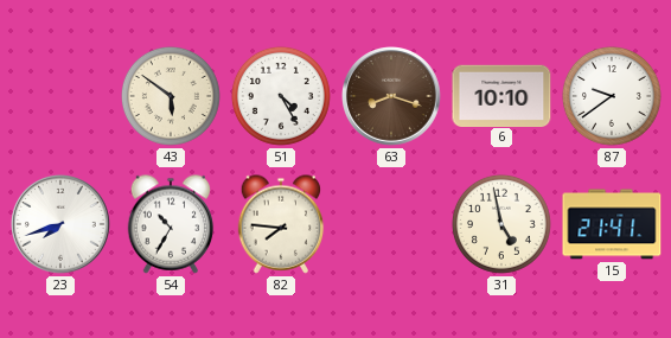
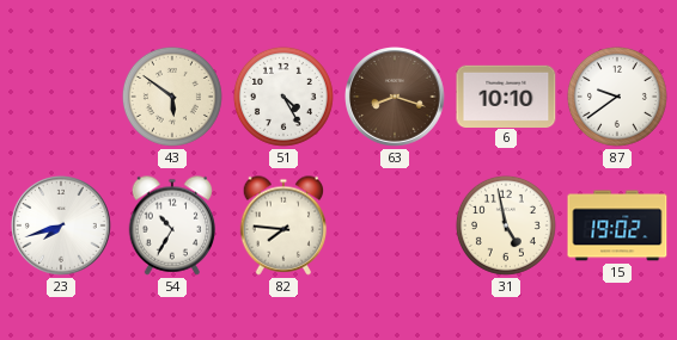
15: 21:41 -> 19:02 (617, 225)
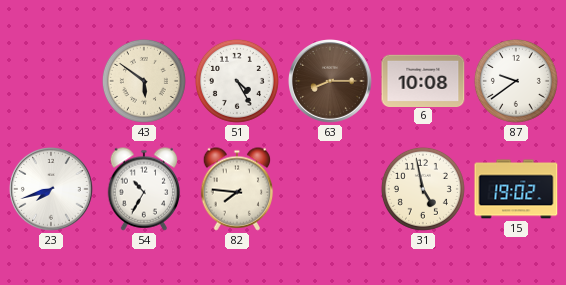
63: 8:18 -> 8:15 (331, 82)
6: 10:10 -> 10:08 (423, 80)
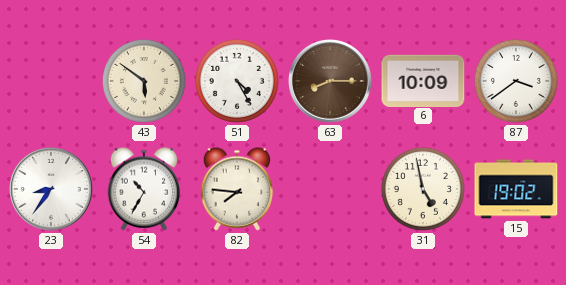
6: 10:08 -> 10:09 (423, 80)
87: 9:39 -> 3:39 (516, 81)
23: 7:42 -> 8:36 (52, 190)
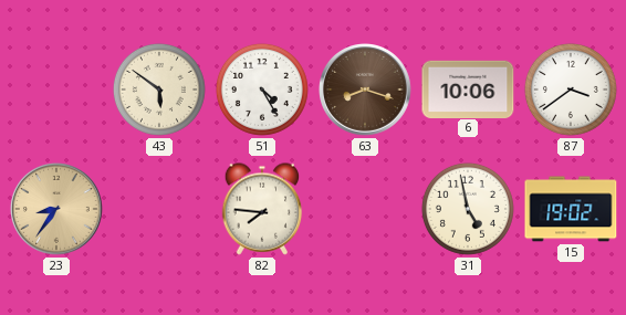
63: 8:15 -> 8:18 (366, 91)
6: 10:09 -> 10:06 (468, 88)
23 dial: white -> champagne (58, 210)
54: 10:35 -> none (144, 189)
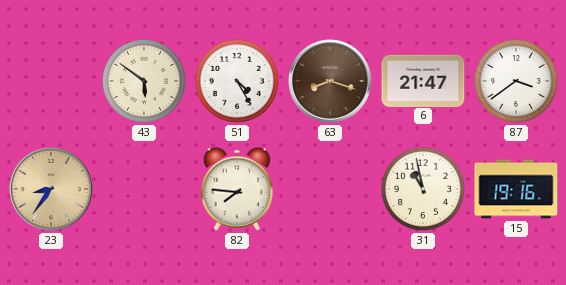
6: 10:06 -> 21:47 (423, 80)
31: 4:58 -> 10:58 (423, 189)
15: 19:02 -> 19:16 (516, 189)
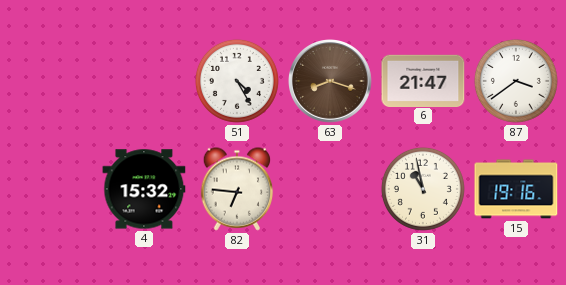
43: 5:51 -> none (144, 81)
23: 8:36 -> none (52, 190)
4: none -> 15:32 (144, 189)
82: 7:46 -> 6:46 (237, 189)
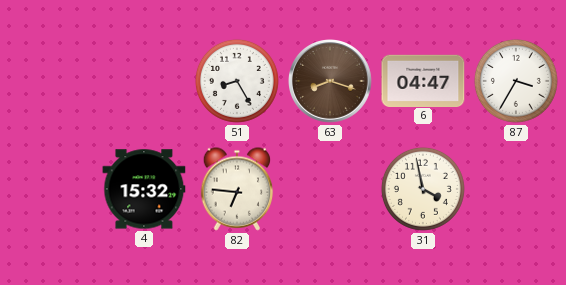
51: 4:25 -> 8:25 (237, 81)
6: 21:47 -> 04:47 (423, 80)
87: 3:39 -> 3:35 (516, 81)
31: 10:58 -> 3:58 (423, 189)
15: 19:16 -> none (516, 189)
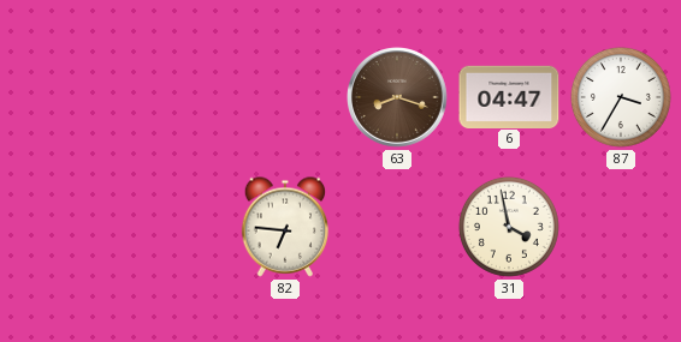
51: 8:25 -> none (237, 81)
4: 15:32 -> none (144, 189)
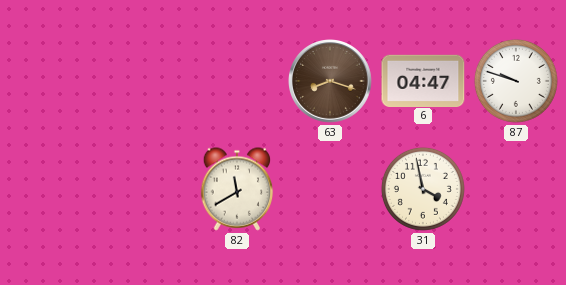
87: 3:35 -> 9:48 (516, 81)
82: 6:46 -> 11:40 (237, 189)
